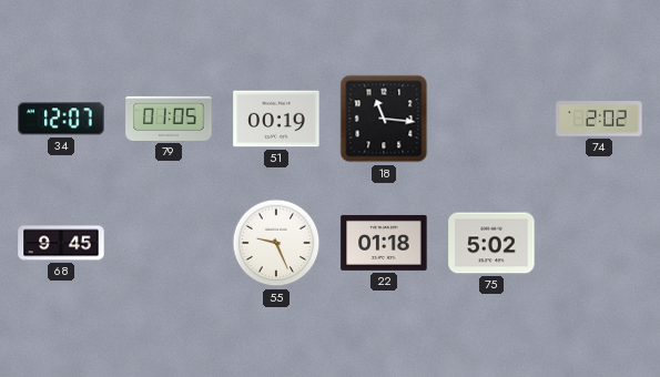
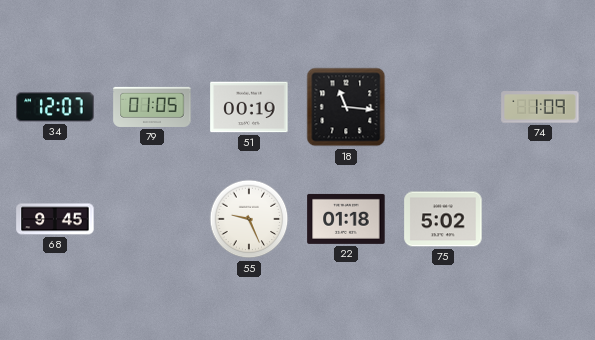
74: 2:02 -> 1:09 (540, 107)
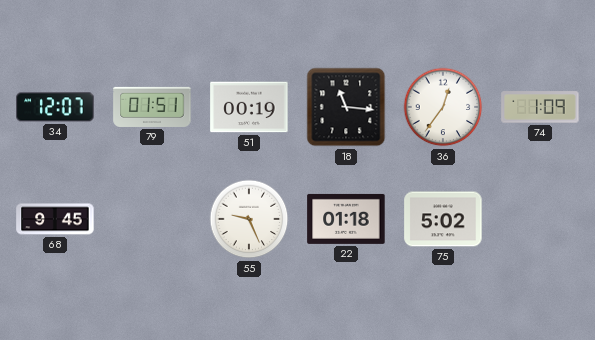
79: 01:05 -> 01:51 (152, 107)
36: none -> 12:36 (443, 107)
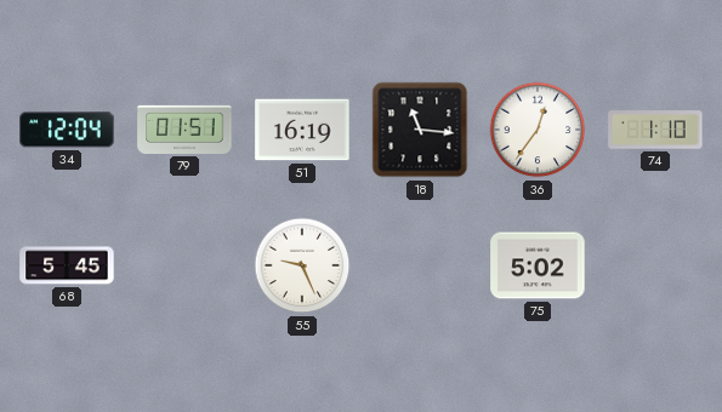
34: 12:07 -> 12:04 (67, 130)
51: 00:19 -> 16:19 (302, 130)
74: 1:09 -> 1:10 (655, 130)
68: 9:45 -> 5:45 (67, 265)
22: 01:18 -> none (346, 219)
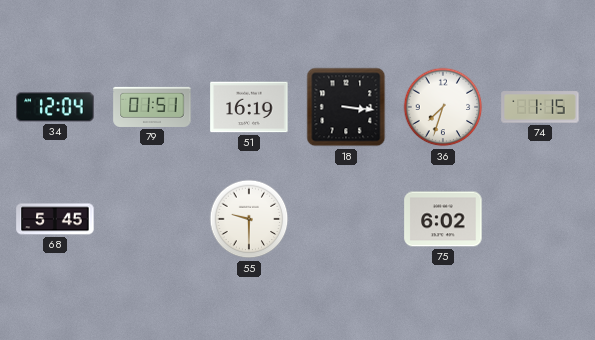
18: 11:16 -> 3:16 (346, 107)
36: 12:36 -> 7:33 (443, 107)
74: 1:10 -> 1:15 (540, 107)
55: 9:26 -> 9:30 (249, 219)
75: 5:02 -> 6:02 (443, 219)
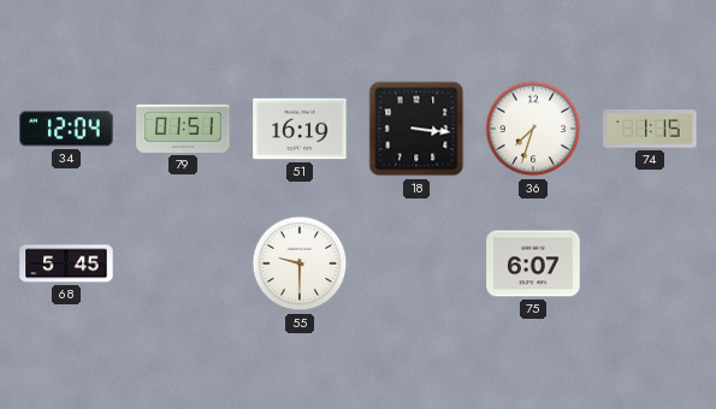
75: 6:02 -> 6:07 (533, 263)
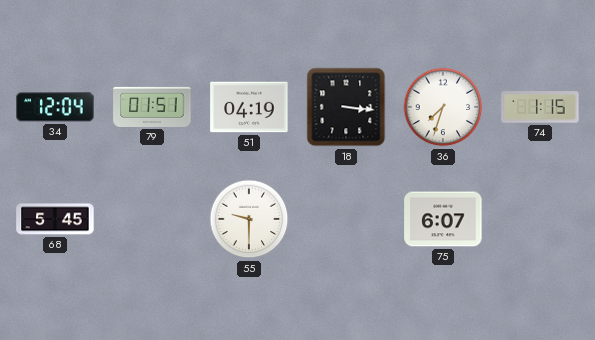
51: 16:19 -> 04:19 (249, 107)
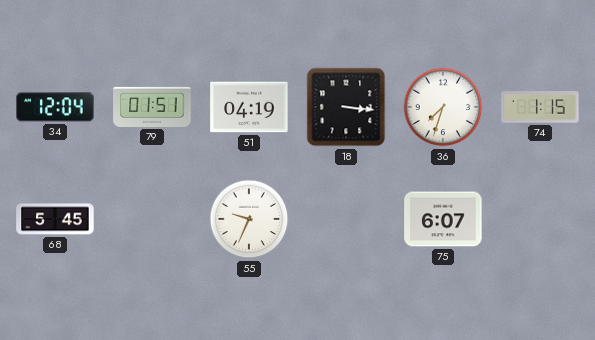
55: 9:30 -> 9:34 (249, 219)
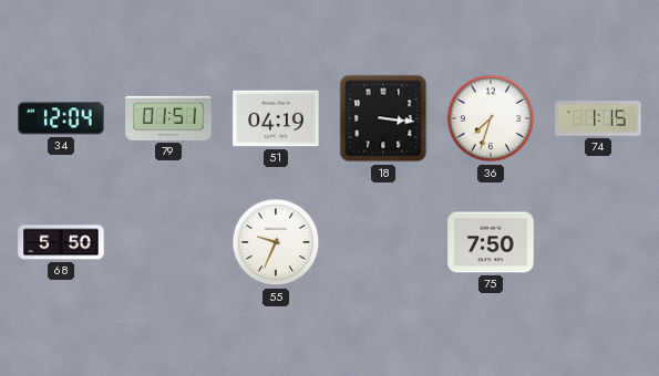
68: 5:45 -> 5:50 (61, 242)
75: 6:07 -> 7:50 (491, 242)
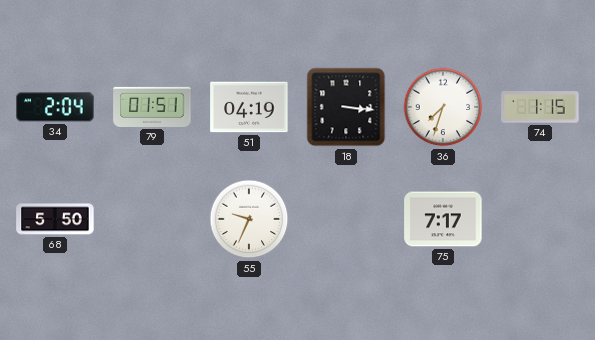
34: 12:04 -> 2:04 (55, 107)
75: 7:50 -> 7:17 (443, 219)
